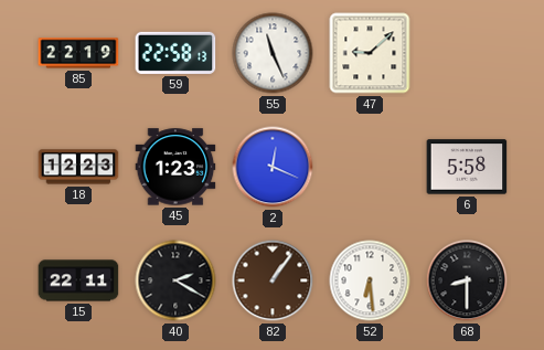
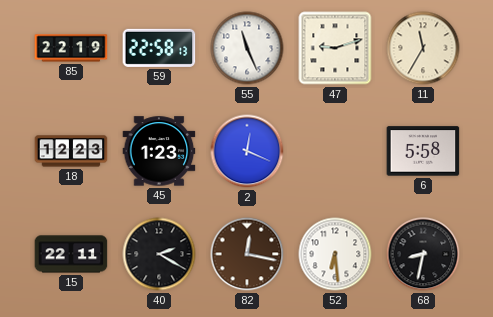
47: 9:08 -> 9:12 (335, 48)
11: none -> 11:35 (423, 48)
82: 1:06 -> 12:17 (247, 254)
68: 8:30 -> 8:32 (423, 254)
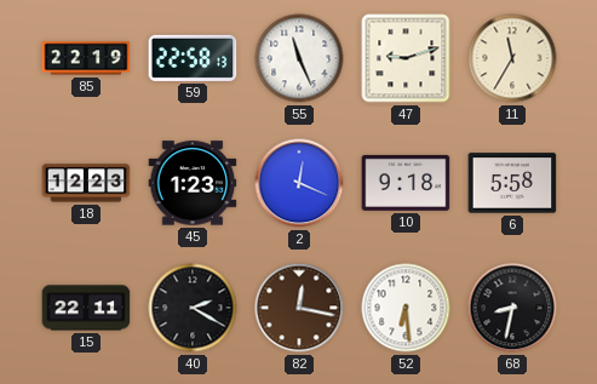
10: none -> 9:18 (406, 183)
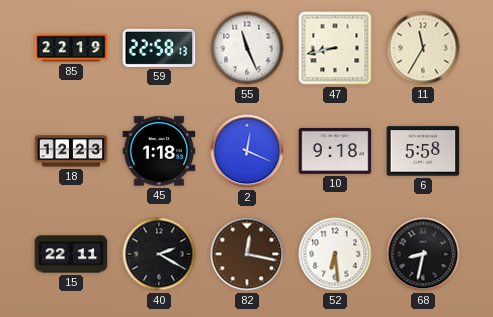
47: 9:12 -> 8:43 (335, 48)
45: 1:23 -> 1:18 (159, 151)
